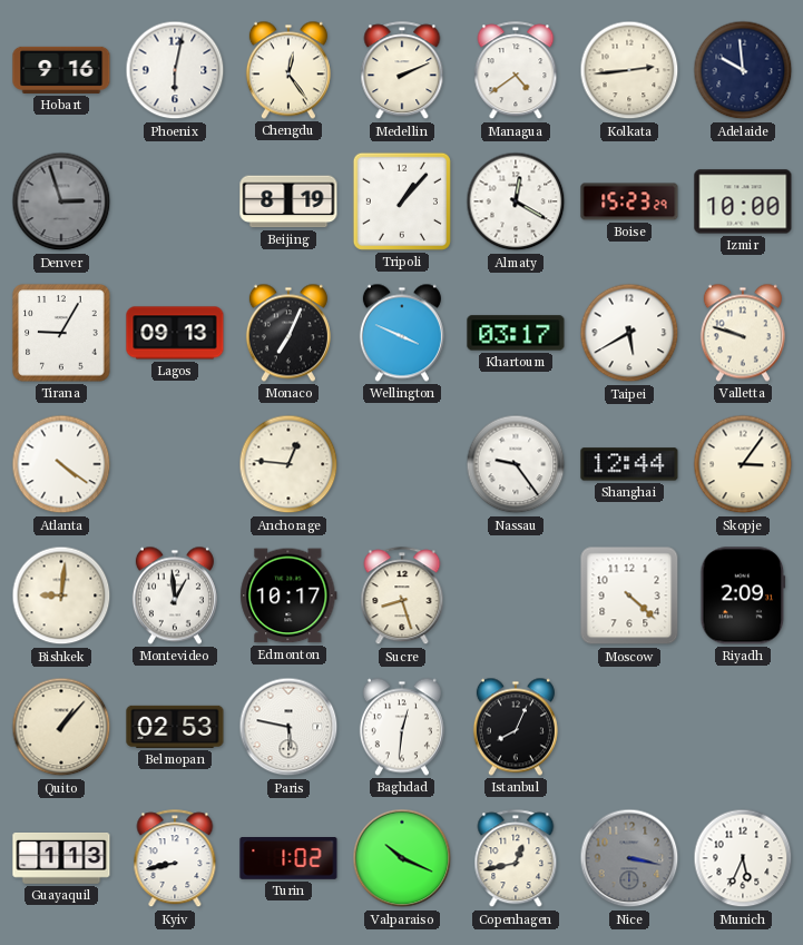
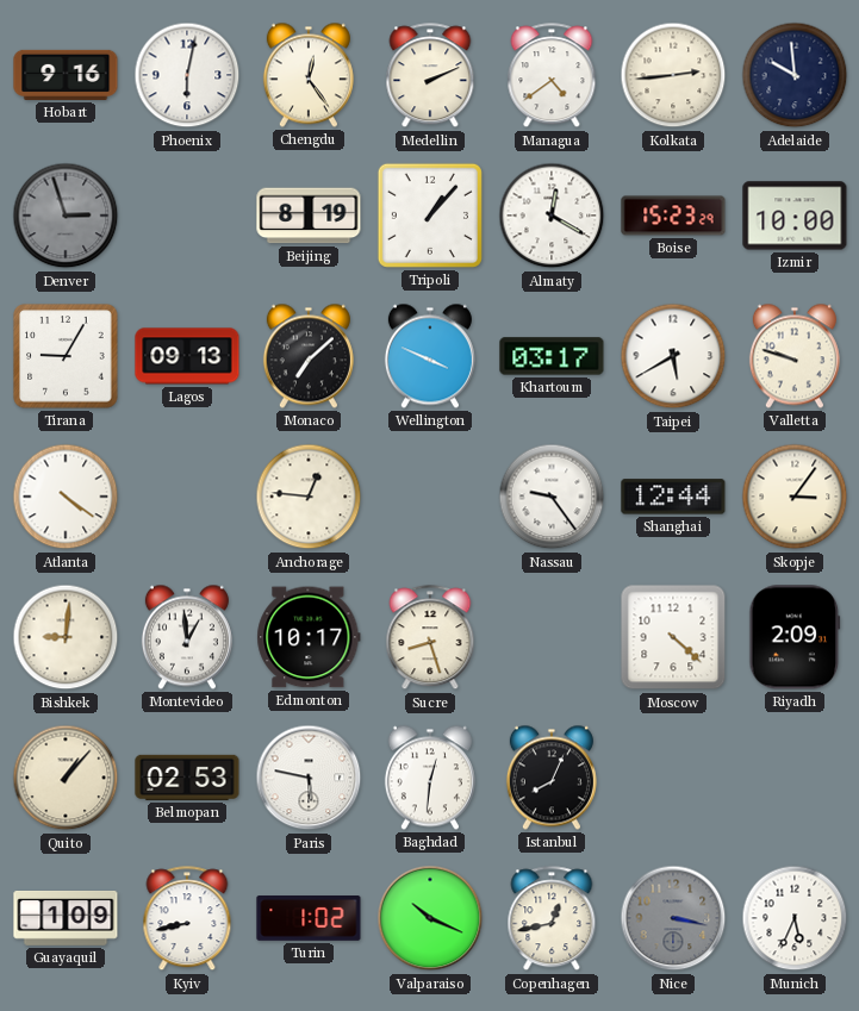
Monaco: 7:04 -> 7:08 (309, 356)
Guayaquil: 1:13 -> 1:09 (66, 919)
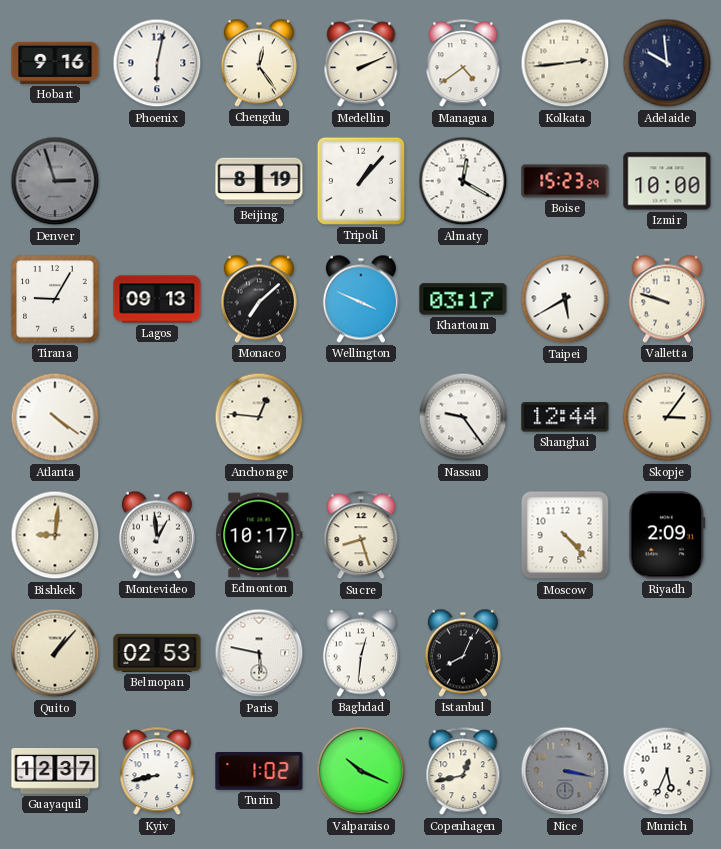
Moscow: 4:22 -> 4:23 (565, 535)
Guayaquil: 1:09 -> 12:37 (55, 772)
